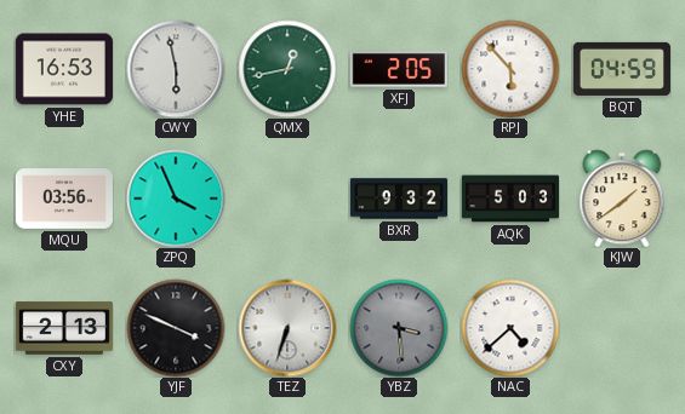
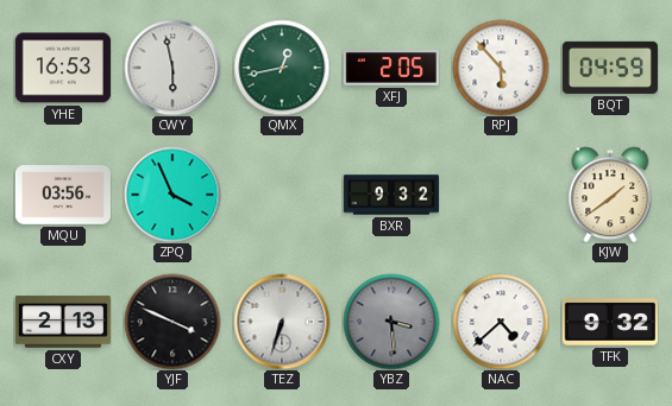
AQK: 5:03 -> none (509, 199)
TFK: none -> 9:32 (610, 322)
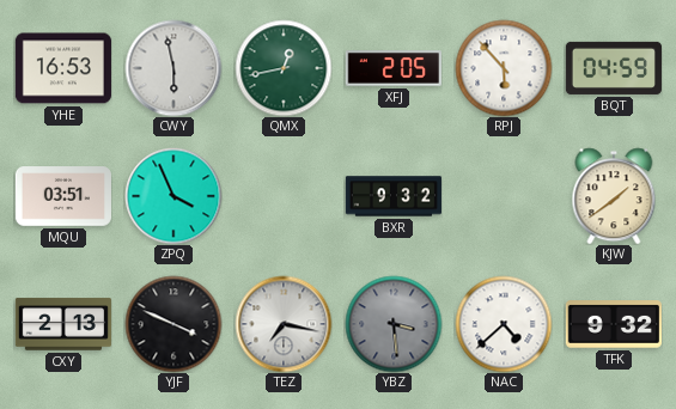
MQU: 03:56 -> 03:51 (63, 196)
TEZ: 6:33 -> 7:17 (284, 324)
